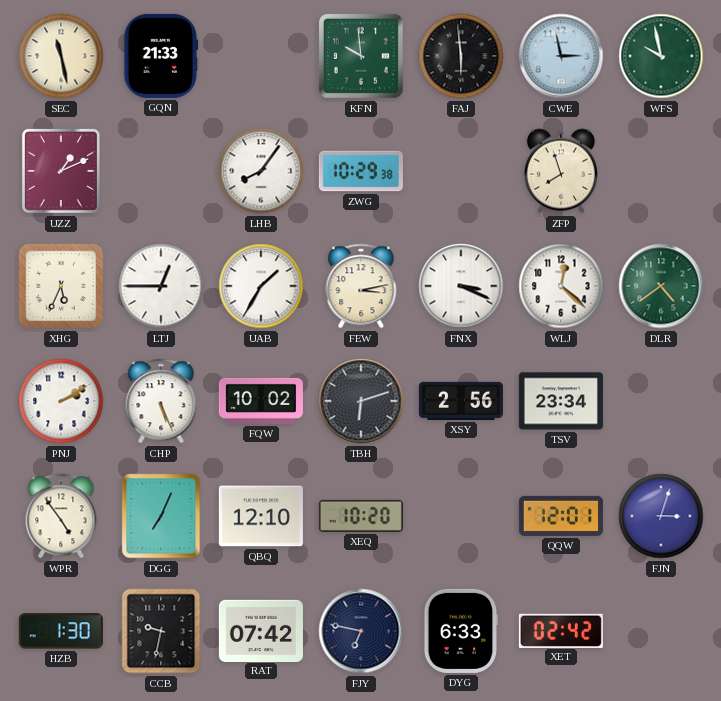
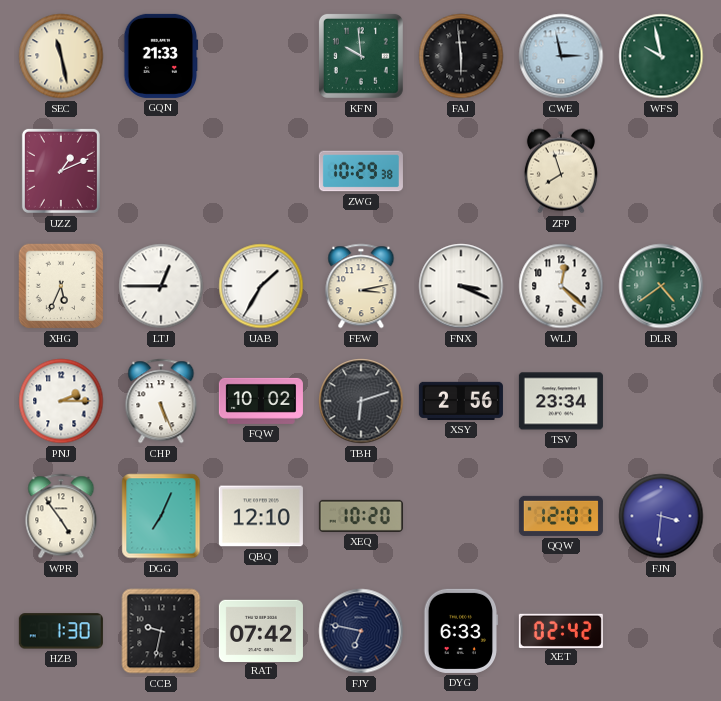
LHB: 8:06 -> none (261, 171)
PNJ: 2:10 -> 2:15 (61, 401)
FJN: 3:03 -> 3:31 (661, 516)
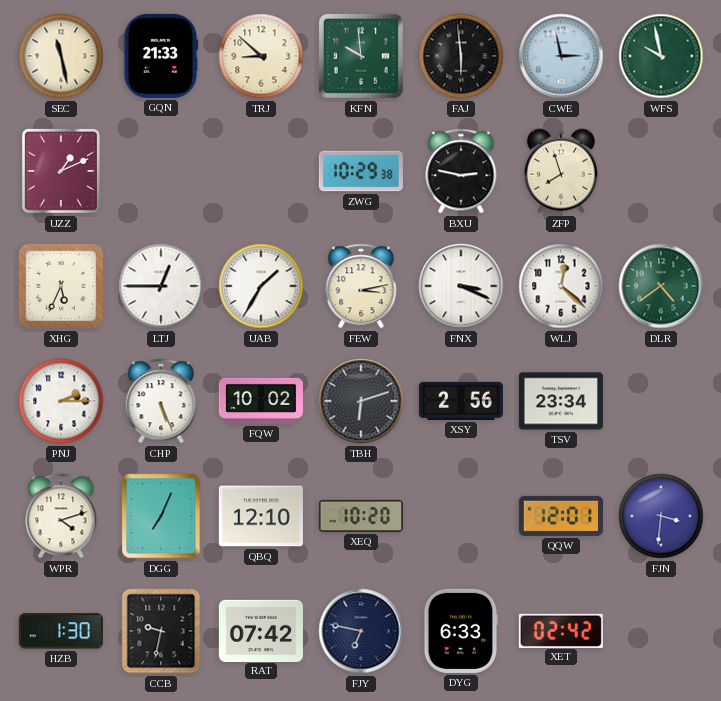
TRJ: none -> 8:52 (261, 56)
BXU: none -> 2:47 (461, 171)
WPR: 4:54 -> 4:12 (61, 516)
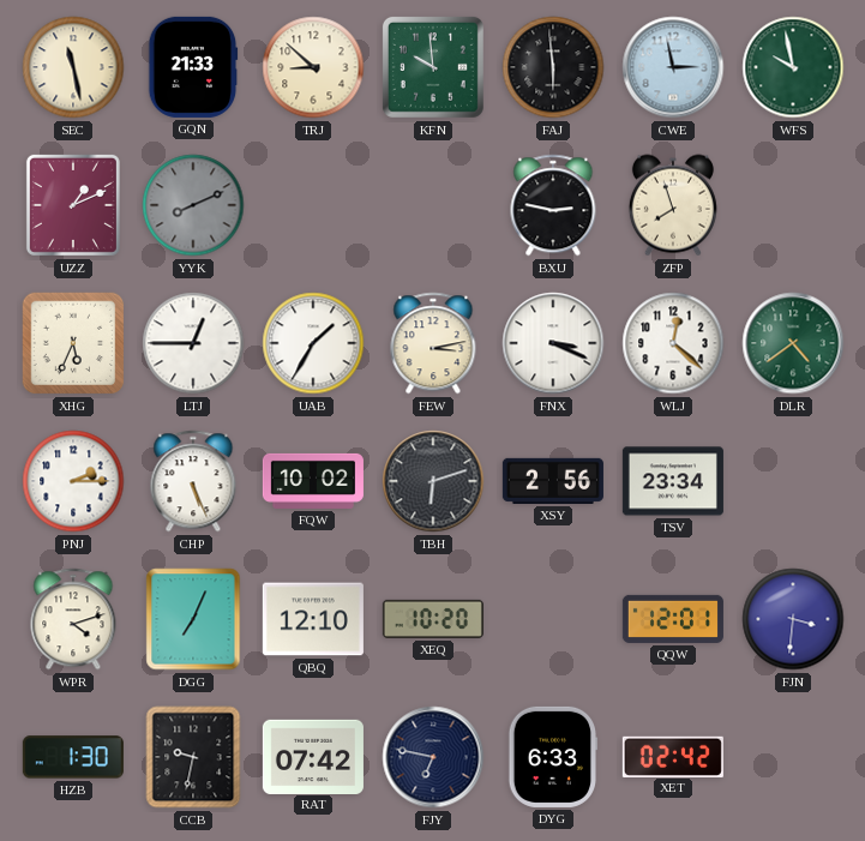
YYK: none -> 8:11 (193, 205)
ZWG: 10:29 -> none (361, 171)
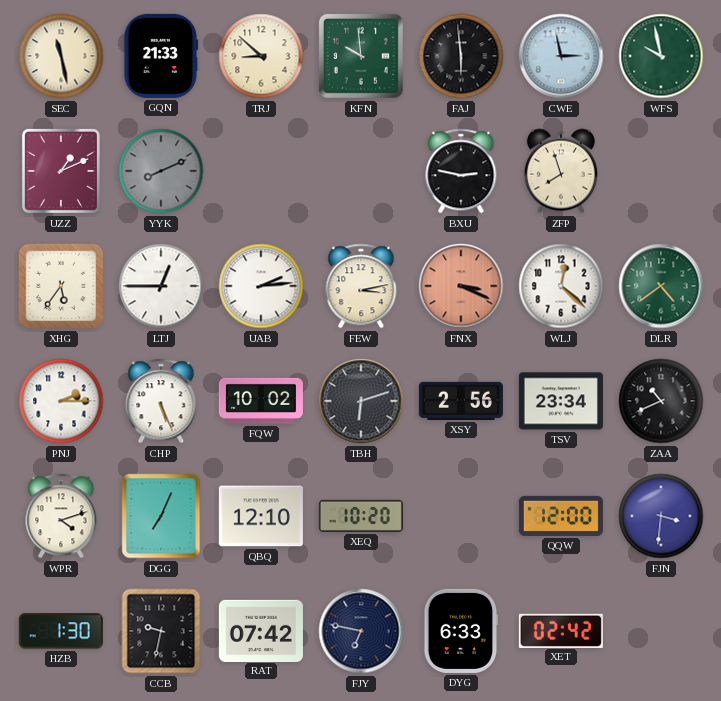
XHG: 5:34 -> 5:36 (61, 286)
UAB: 1:35 -> 2:14 (261, 286)
FNX dial: white -> salmon (461, 286)
ZAA: none -> 10:41 (661, 401)
QQW: 12:01 -> 12:00 (561, 516)
